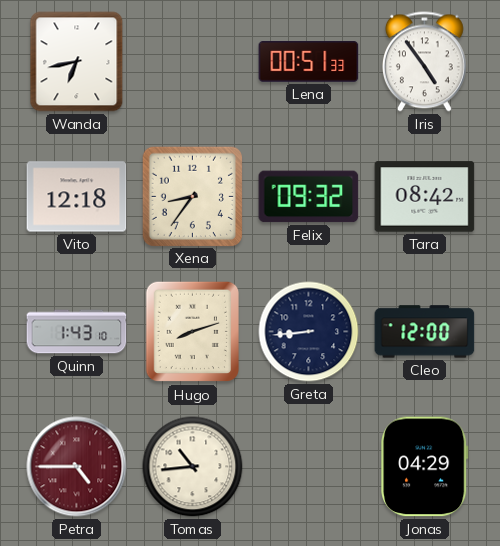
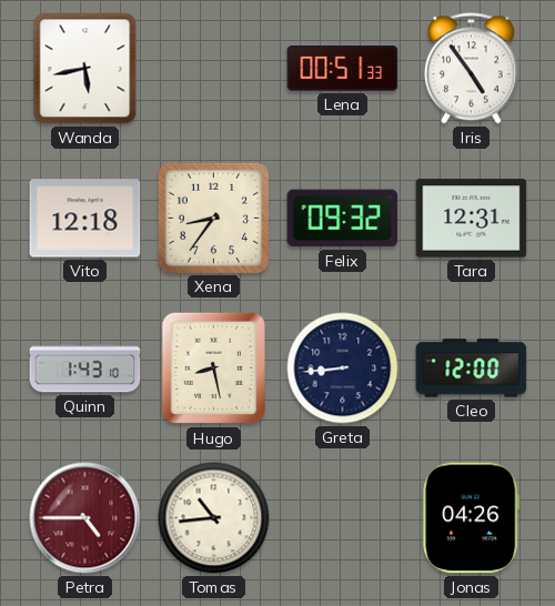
Wanda: 6:43 -> 5:43 (85, 69)
Tara: 08:42 -> 12:31 (472, 219)
Hugo: 8:12 -> 8:28 (213, 368)
Jonas: 04:29 -> 04:26 (472, 518)
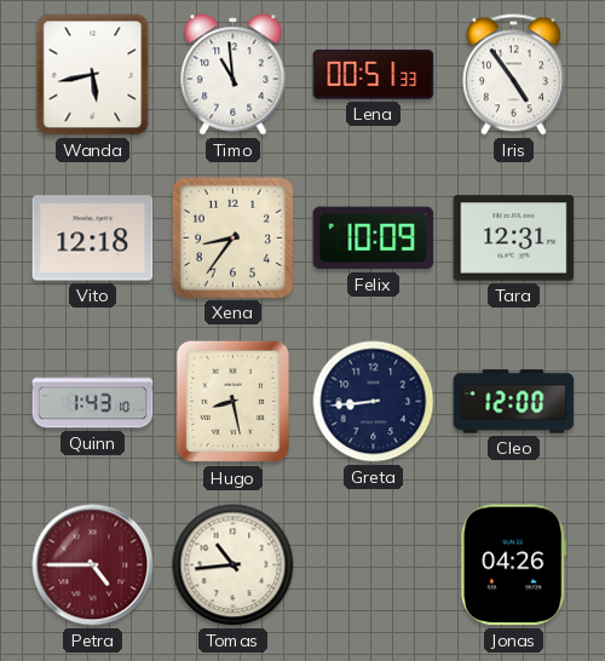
Timo: none -> 10:59 (234, 75)
Felix: 09:32 -> 10:09 (374, 238)
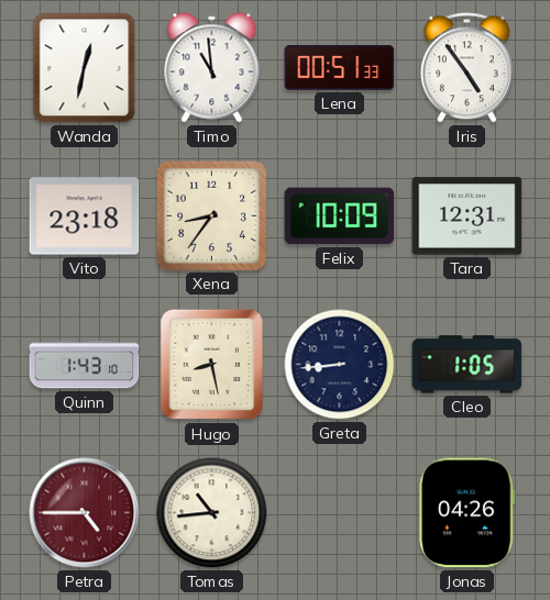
Wanda: 5:43 -> 12:32 (85, 68)
Vito: 12:18 -> 23:18 (85, 216)
Cleo: 12:00 -> 1:05 (468, 365)
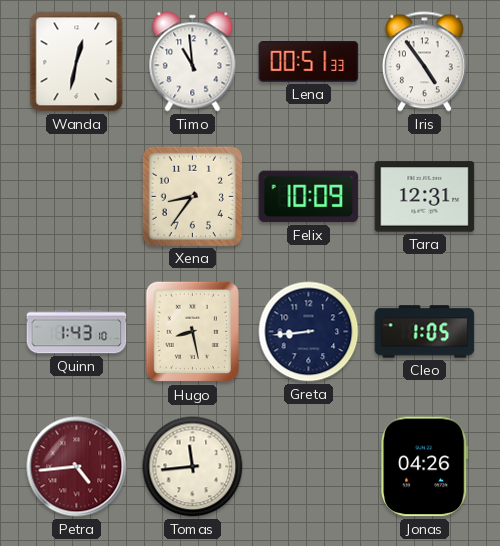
Vito: 23:18 -> none (85, 216)
Petra: 4:45 -> 4:44 (77, 467)
Tomas: 10:44 -> 11:44 (193, 467)
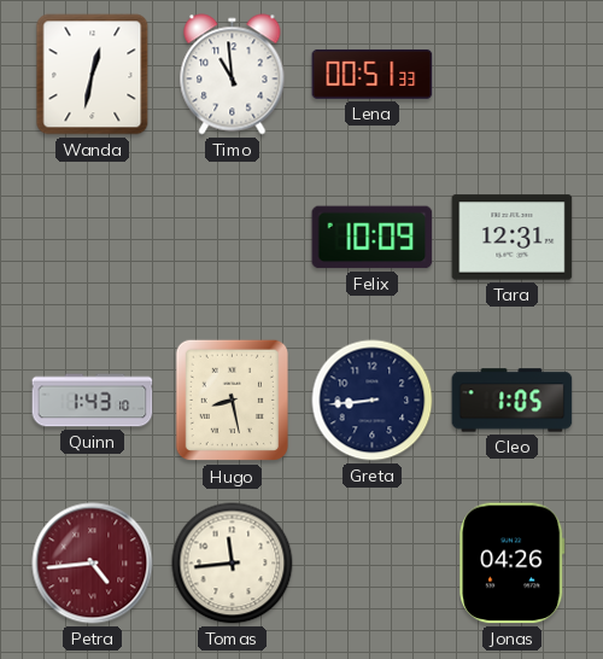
Iris: 4:54 -> none (424, 62)
Xena: 8:36 -> none (192, 196)
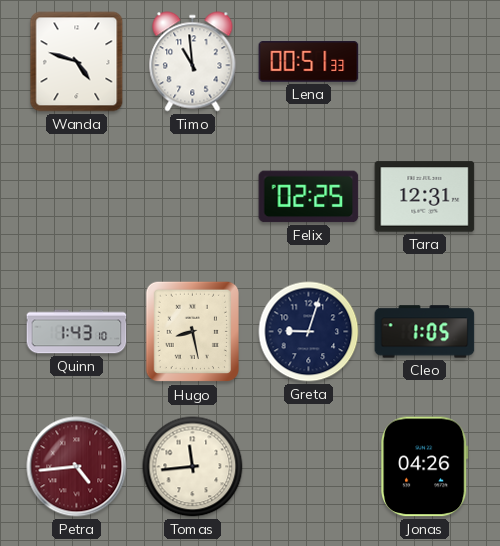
Wanda: 12:32 -> 4:48 (77, 62)
Felix: 10:09 -> 02:25 (309, 197)
Greta: 8:44 -> 9:03 (309, 332)
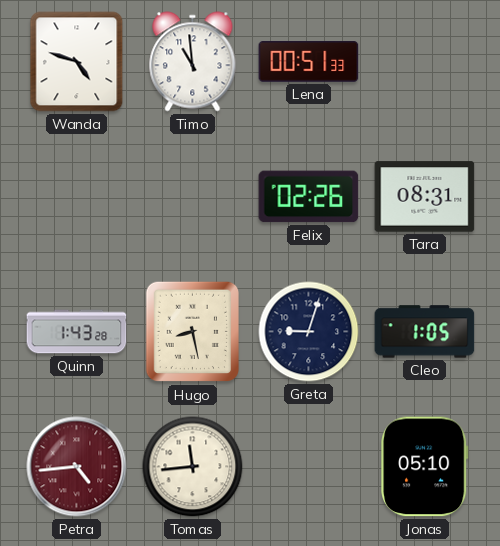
Felix: 02:25 -> 02:26 (309, 197)
Tara: 12:31 -> 08:31 (425, 197)
Quinn: 1:43:10 -> 1:43:28 (77, 332)
Jonas: 04:26 -> 05:10 (425, 467)
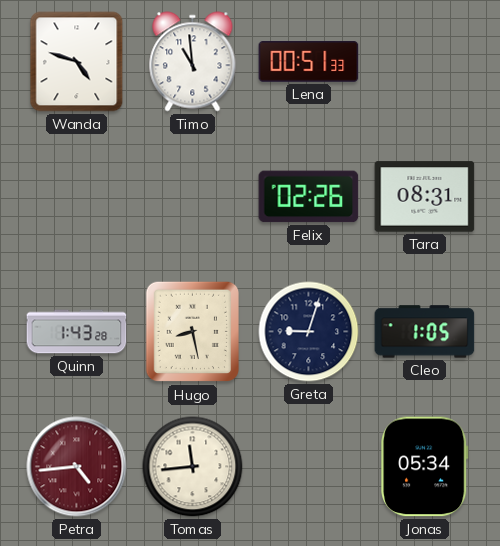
Jonas: 05:10 -> 05:34 (425, 467)
